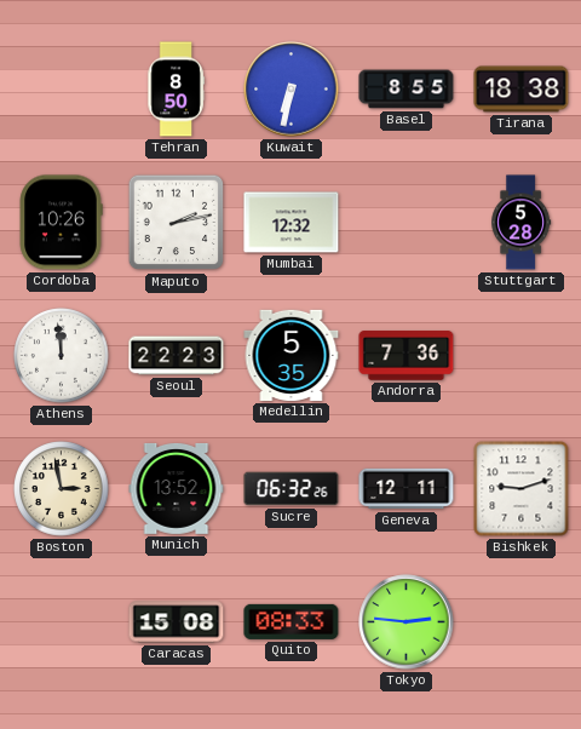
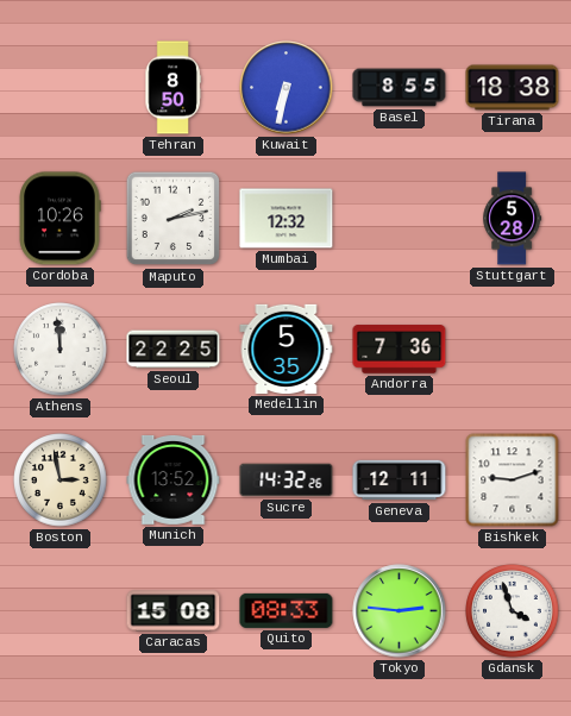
Seoul: 22:23 -> 22:25 (174, 350)
Sucre: 06:32 -> 14:32 (287, 481)
Gdansk: none -> 3:57 (513, 611)
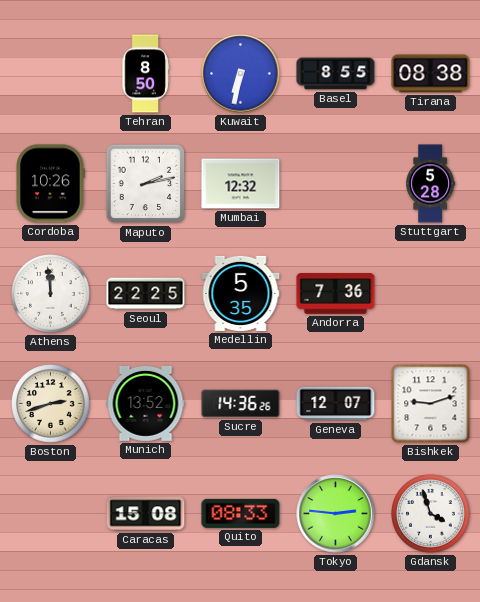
Tirana: 18:38 -> 08:38 (431, 74)
Boston: 2:58 -> 2:42 (51, 404)
Sucre: 14:32 -> 14:36 (241, 404)
Geneva: 12:11 -> 12:07 (336, 404)
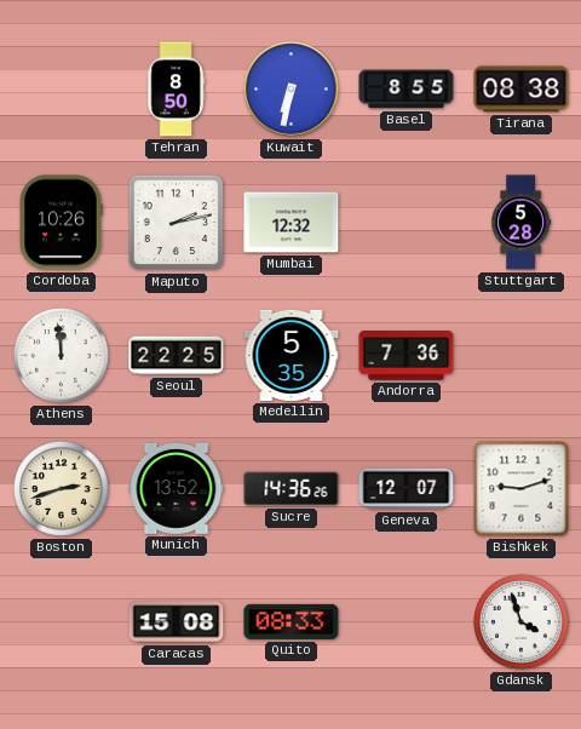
Tokyo: 2:46 -> none (336, 514)
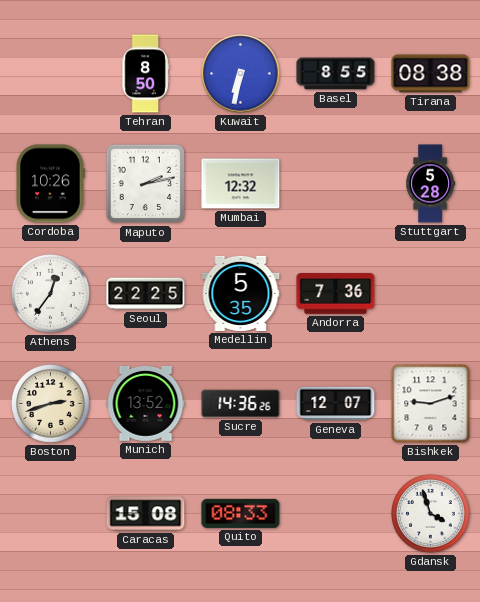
Athens: 11:59 -> 12:36 (51, 294)
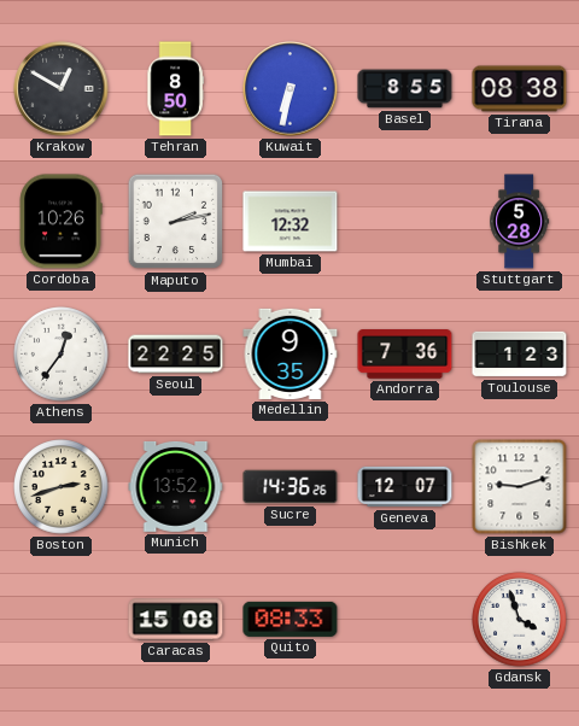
Krakow: none -> 12:50 (62, 89)
Medellin: 5:35 -> 9:35 (291, 353)
Toulouse: none -> 1:23 (520, 355)
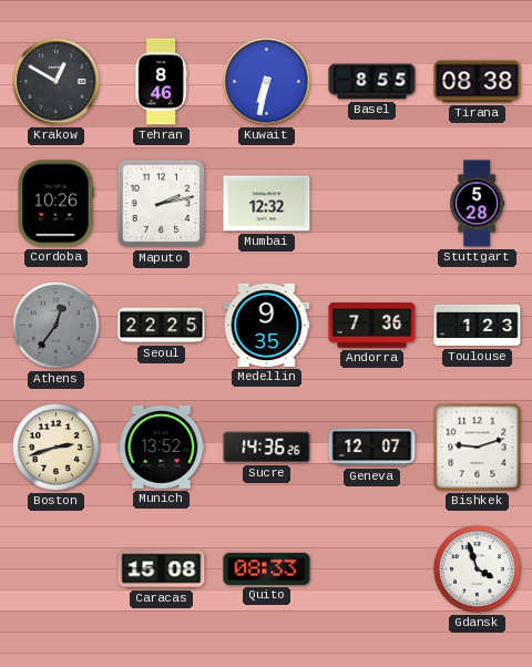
Tehran: 8:50 -> 8:46 (161, 82)
Athens dial: white -> grey (57, 326)
